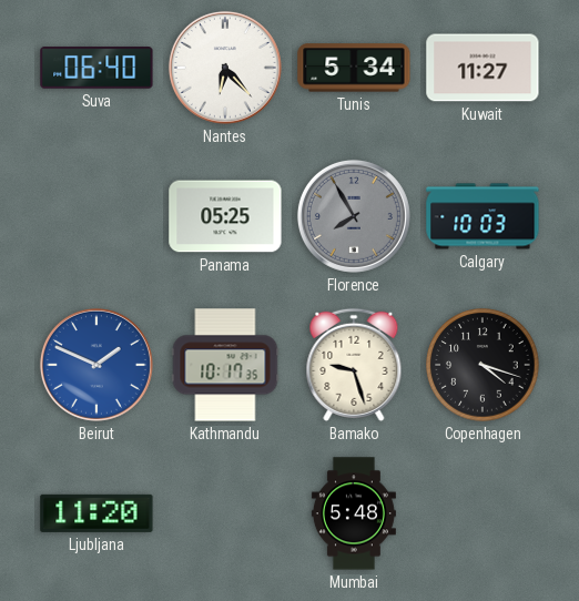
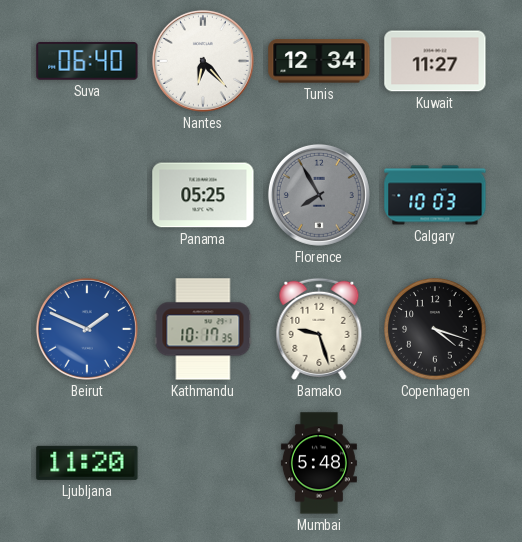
Tunis: 5:34 -> 12:34 (319, 61)
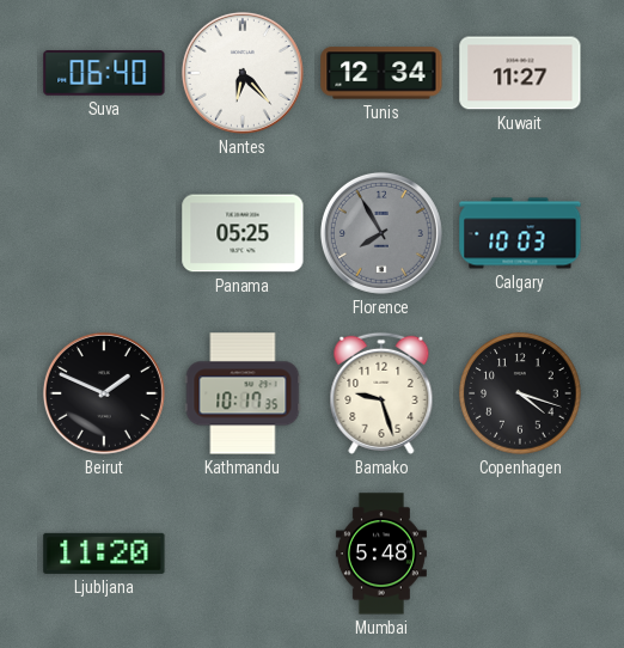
Beirut dial: blue -> black (104, 393)
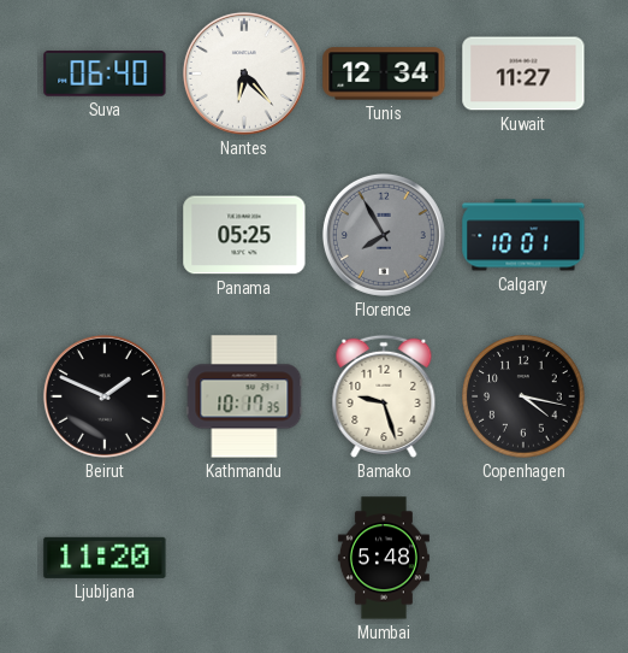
Calgary: 10:03 -> 10:01 (523, 235)
Copenhagen: 4:18 -> 4:17 (523, 396)
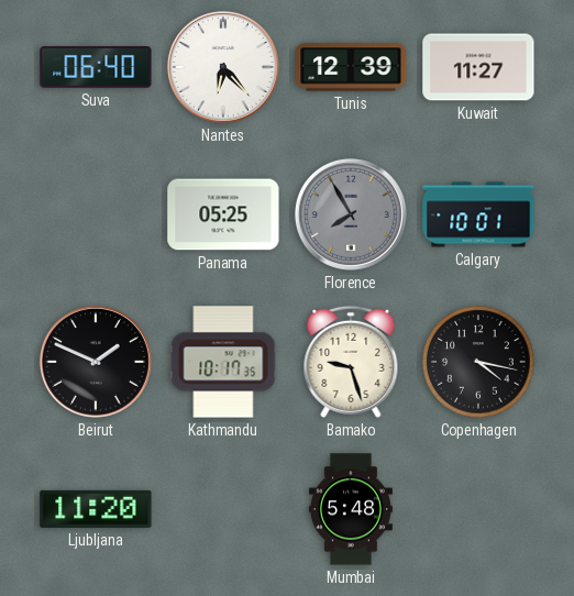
Tunis: 12:34 -> 12:39 (351, 67)
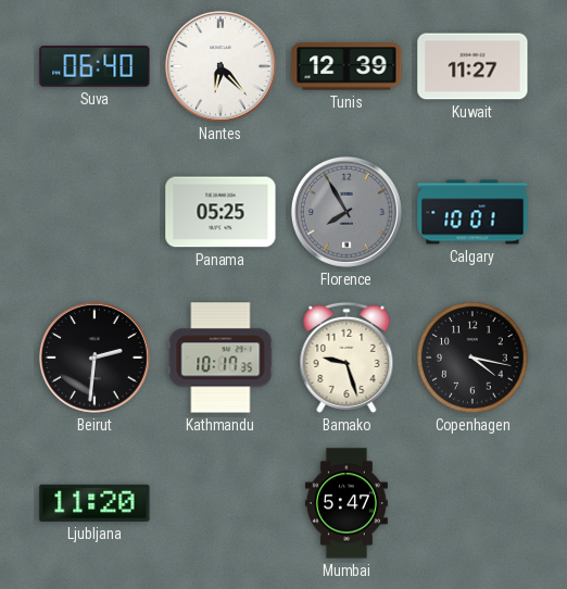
Beirut: 1:49 -> 2:31 (94, 358)
Mumbai: 5:48 -> 5:47 (346, 503)
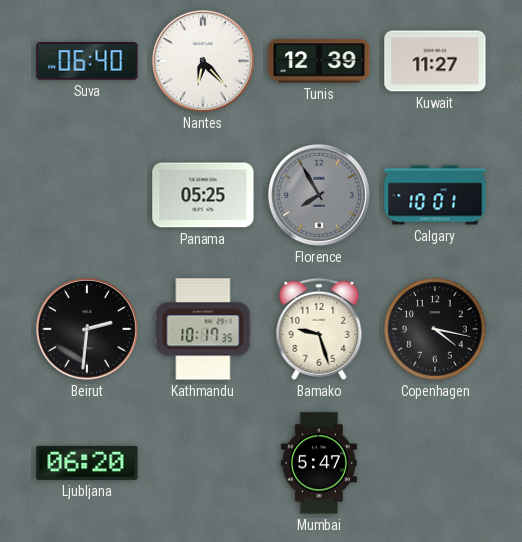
Ljubljana: 11:20 -> 06:20 (87, 463)
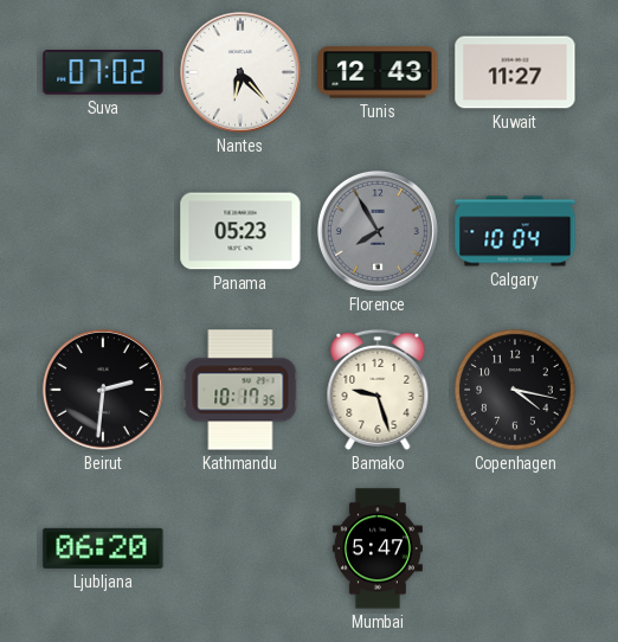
Suva: 06:40 -> 07:02 (103, 72)
Tunis: 12:39 -> 12:43 (378, 72)
Panama: 05:25 -> 05:23 (240, 231)
Calgary: 10:01 -> 10:04 (515, 231)
